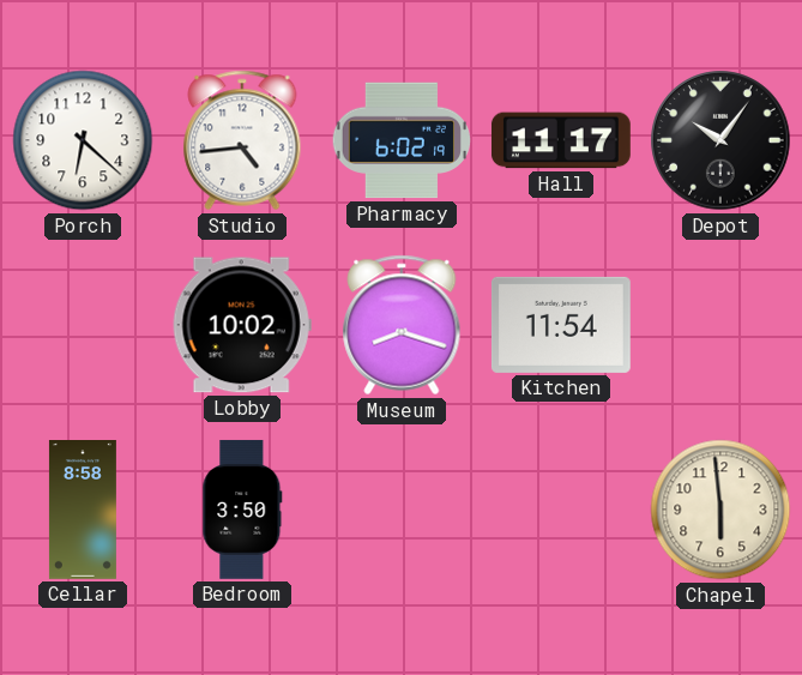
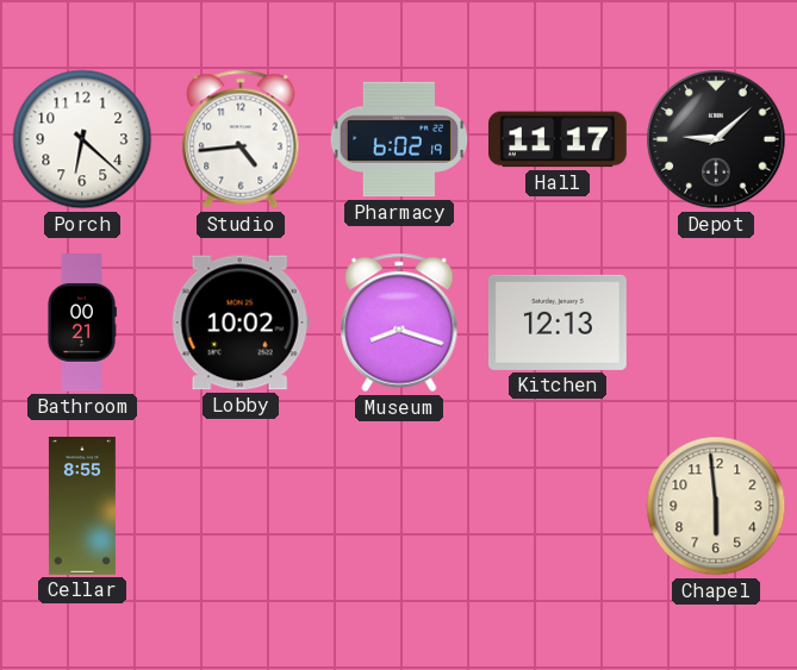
Depot: 10:06 -> 9:08 (716, 139)
Bathroom: none -> 00:21 (82, 324)
Kitchen: 11:54 -> 12:13 (558, 323)
Cellar: 8:58 -> 8:55 (82, 507)
Bedroom: 3:50 -> none (242, 510)
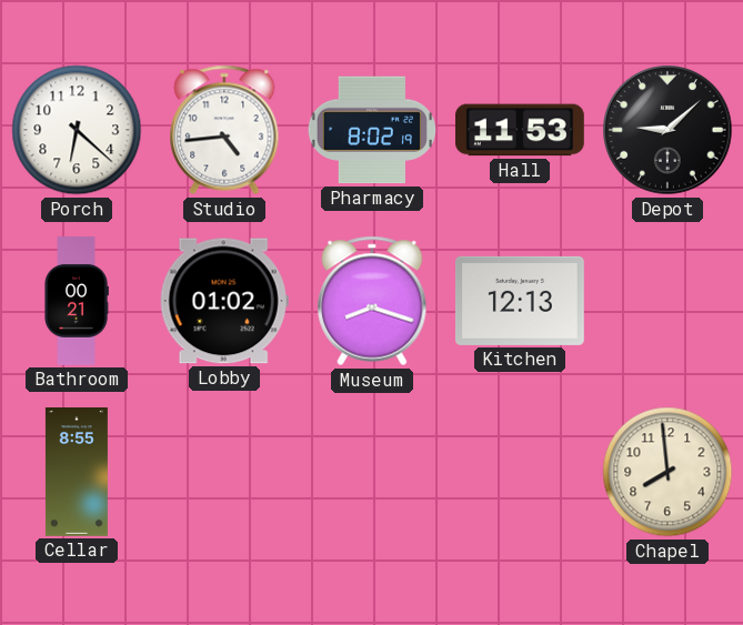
Pharmacy: 6:02 -> 8:02 (371, 130)
Hall: 11:17 -> 11:53 (520, 130)
Lobby: 10:02 -> 01:02 (224, 301)
Chapel: 5:59 -> 7:59 (667, 472)
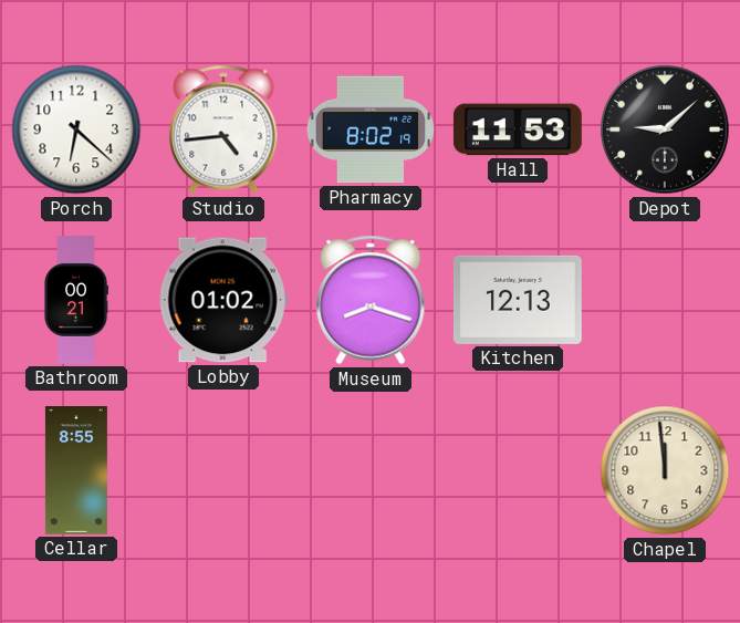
Chapel: 7:59 -> 11:59 (665, 470)
